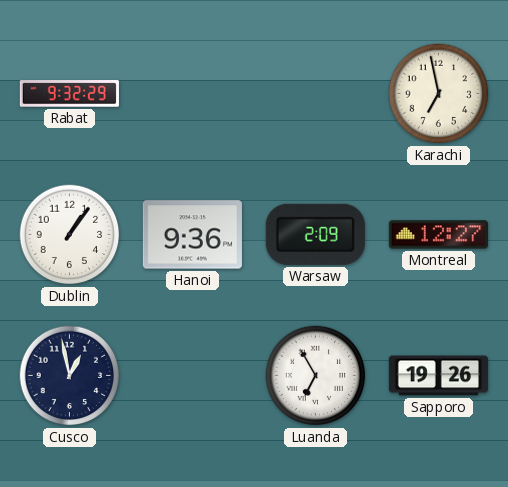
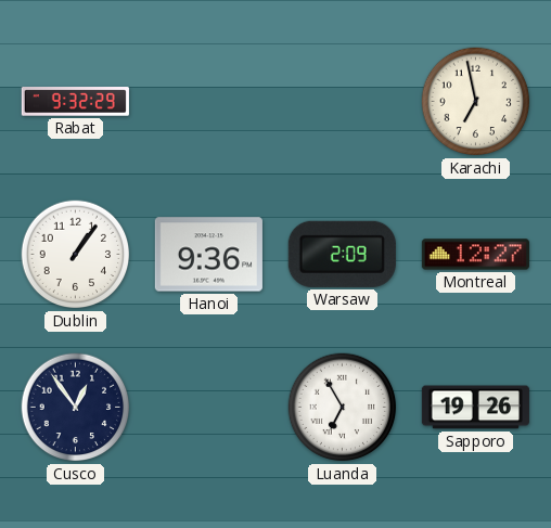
Cusco: 12:58 -> 12:54 (76, 408)
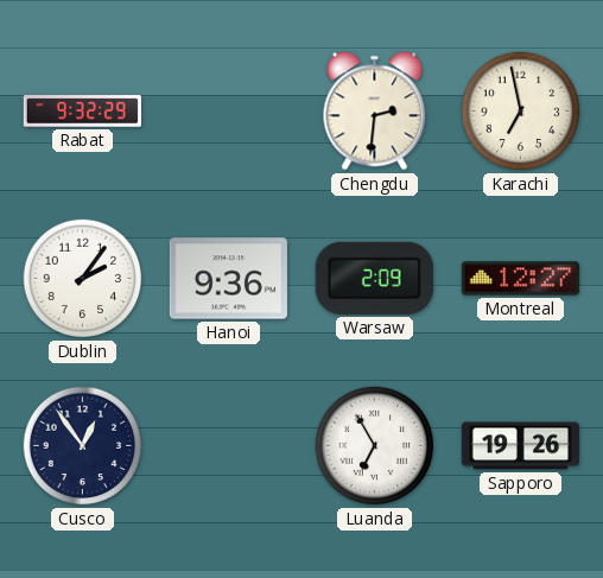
Chengdu: none -> 2:31 (375, 112)
Dublin: 1:06 -> 2:06 (83, 279)
